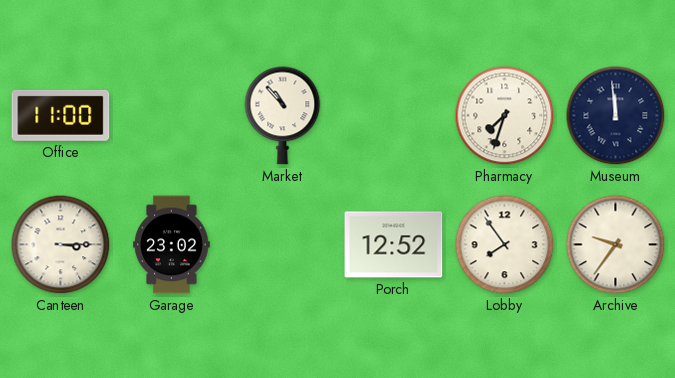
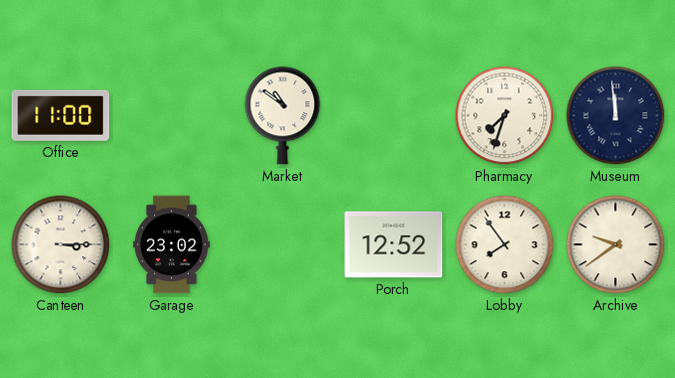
Market: 10:53 -> 10:51 (283, 116)
Archive: 9:36 -> 9:39 (616, 245)
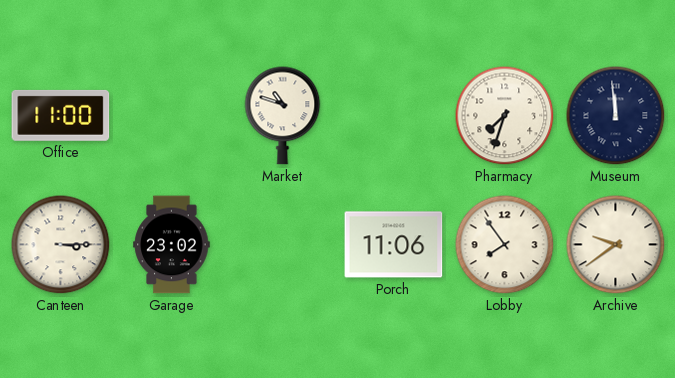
Market: 10:51 -> 10:48 (283, 116)
Porch: 12:52 -> 11:06 (394, 245)
